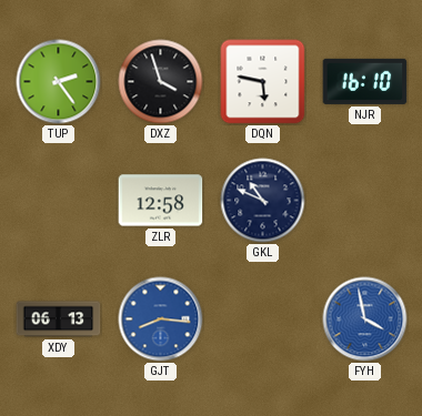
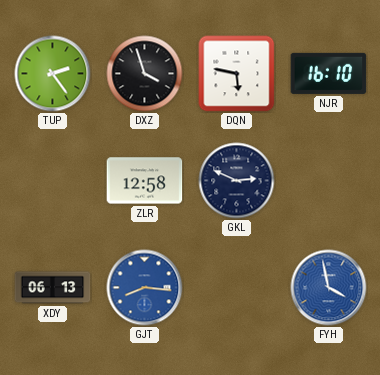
GKL: 10:49 -> 2:49 (237, 181)
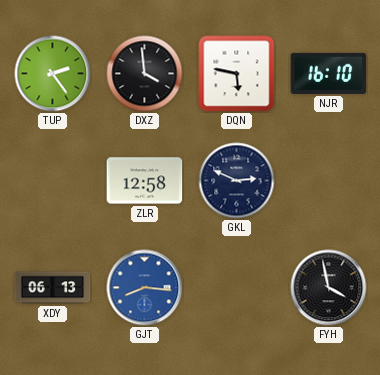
DXZ: 3:57 -> 3:59 (145, 74)
FYH dial: blue -> black (329, 288)
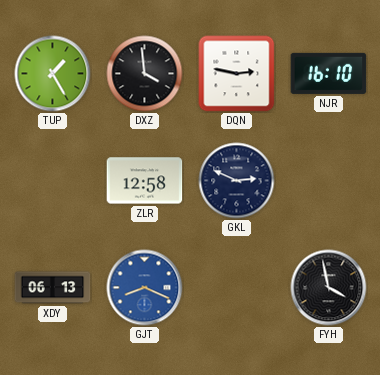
TUP: 2:24 -> 1:25 (53, 74)
DQN: 5:47 -> 2:47 (237, 74)
GJT: 8:16 -> 8:19 (145, 288)
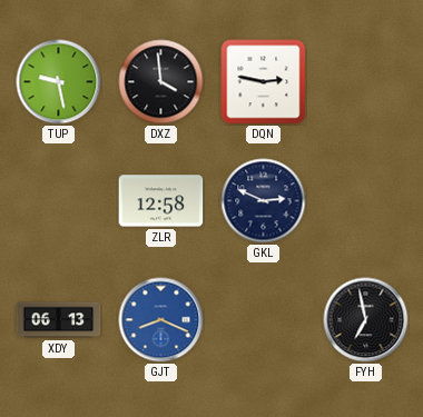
TUP: 1:25 -> 9:28 (59, 82)
NJR: 16:10 -> none (329, 73)
FYH: 3:58 -> 6:58 (366, 320)
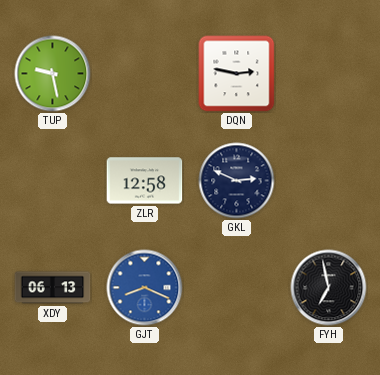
DXZ: 3:59 -> none (161, 82)
